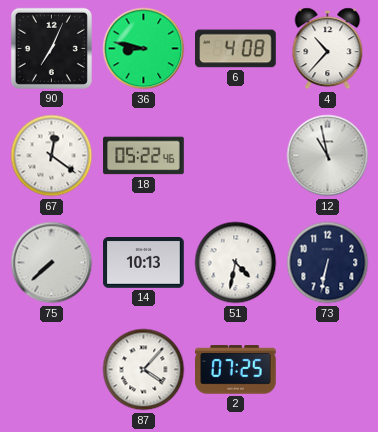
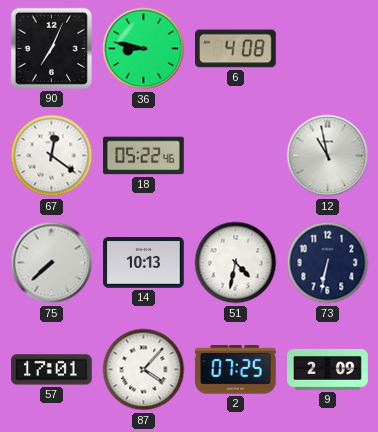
4: 10:37 -> none (328, 49)
57: none -> 17:01 (52, 370)
9: none -> 2:09 (328, 370)
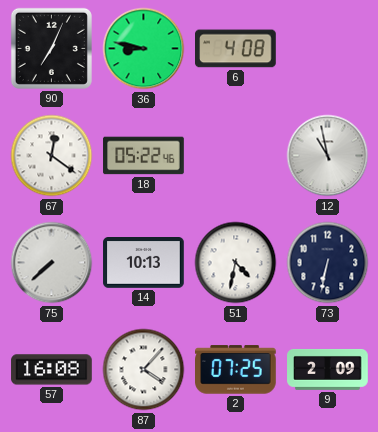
57: 17:01 -> 16:08 (52, 370)
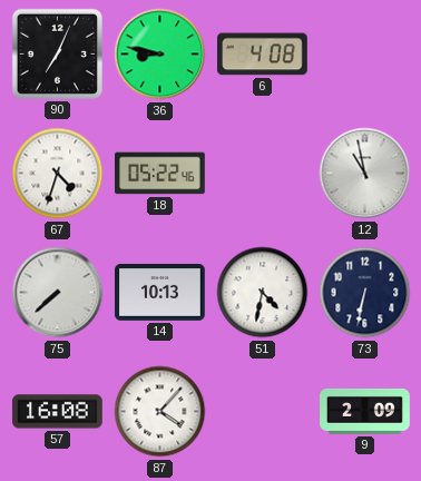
67: 12:21 -> 4:33 (58, 174)
2: 07:25 -> none (236, 370)
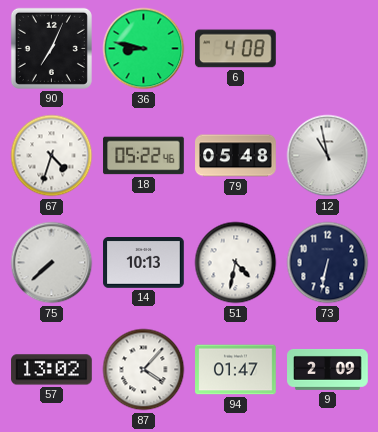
79: none -> 05:48 (236, 156)
57: 16:08 -> 13:02 (52, 370)
94: none -> 01:47 (236, 370)
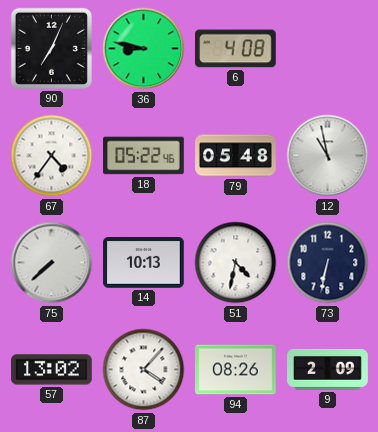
67: 4:33 -> 4:36 (52, 156)
94: 01:47 -> 08:26 (236, 370)
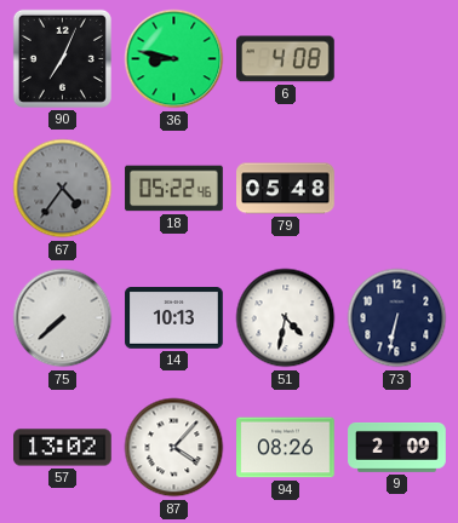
67 dial: white -> grey (63, 189)
12: 10:58 -> none (328, 156)
